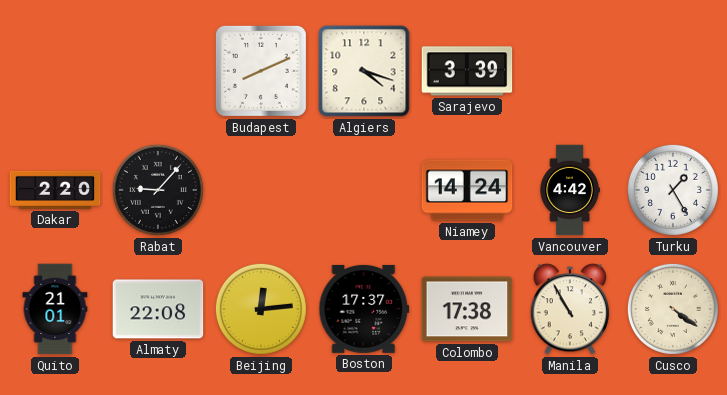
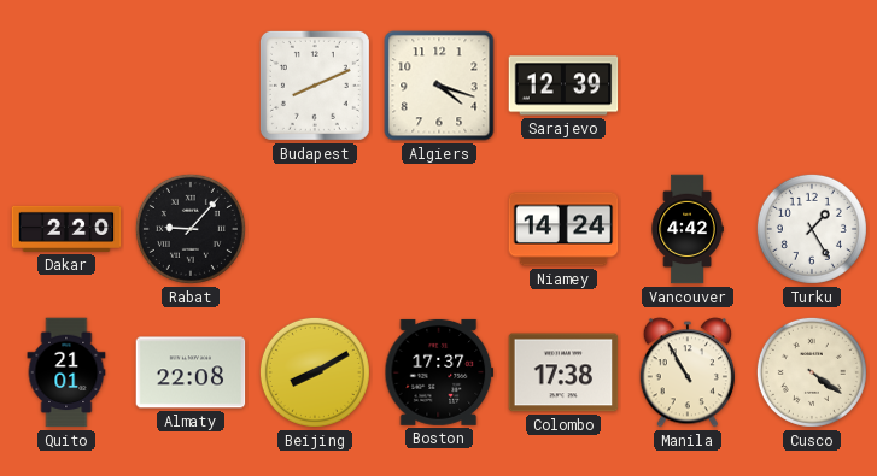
Sarajevo: 3:39 -> 12:39 (563, 86)
Beijing: 12:14 -> 8:10 (315, 372)
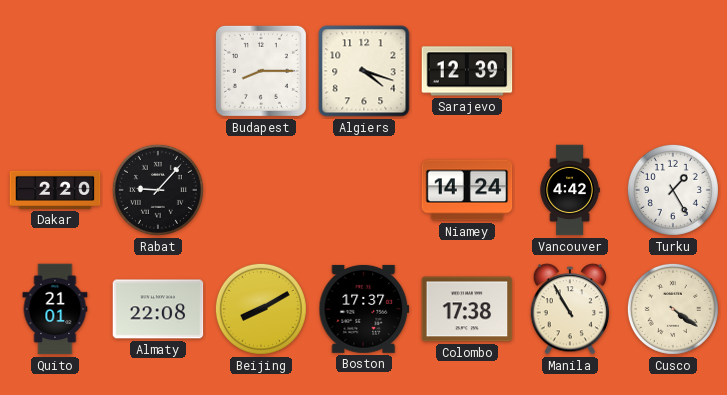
Budapest: 8:11 -> 8:15 (261, 71)
